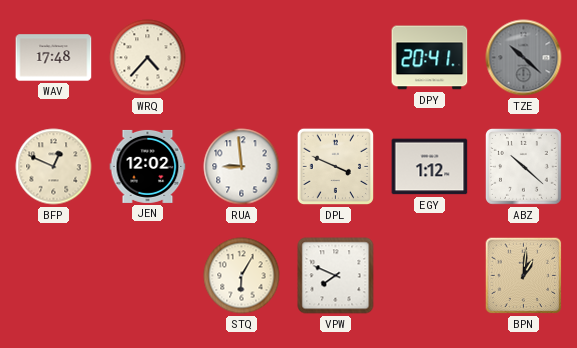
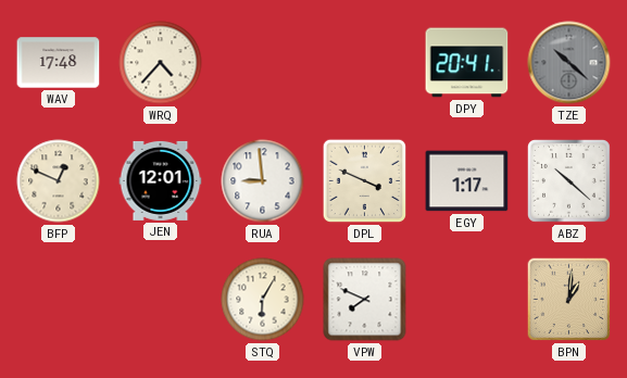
JEN: 12:02 -> 12:01 (161, 180)
EGY: 1:12 -> 1:17 (467, 181)
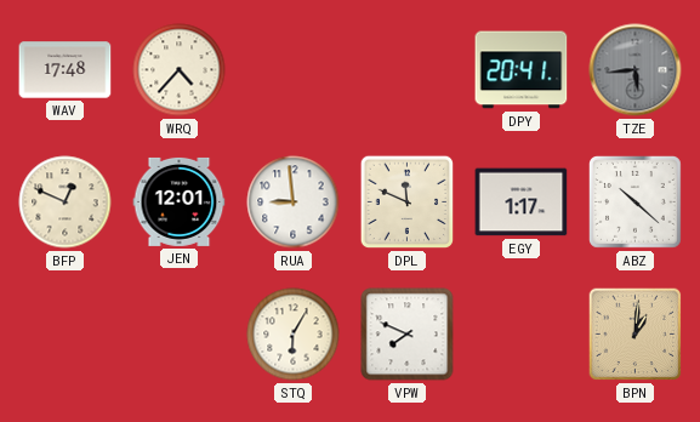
TZE: 10:22 -> 5:44 (636, 70)
DPL: 3:49 -> 11:49 (408, 203)
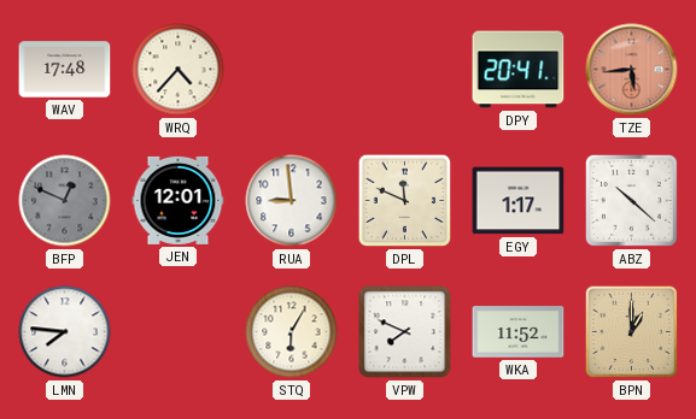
TZE dial: grey -> salmon (632, 70)
BFP dial: cream -> grey (65, 201)
LMN: none -> 7:46 (65, 332)
WKA: none -> 11:52 (519, 332)
BPN: 1:01 -> 1:00 (632, 332)
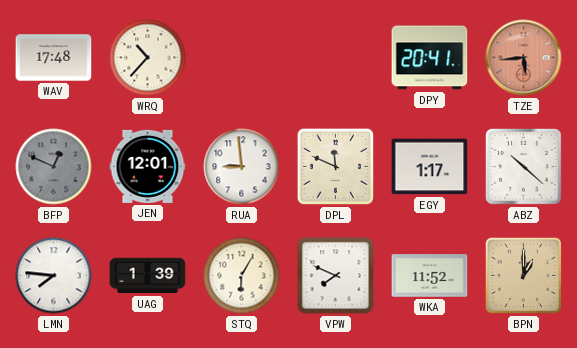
WRQ: 4:37 -> 10:37 (148, 58)
UAG: none -> 1:39 (148, 276)
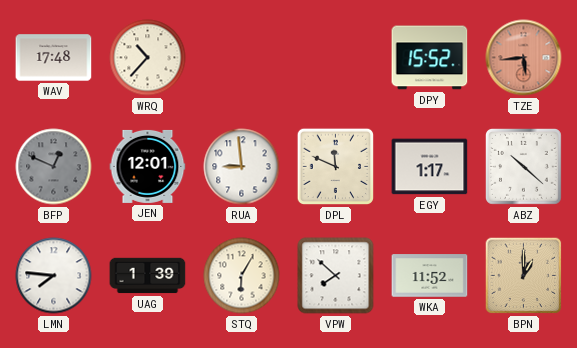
DPY: 20:41 -> 15:52 (430, 58)
VPW: 7:49 -> 7:52 (336, 276)
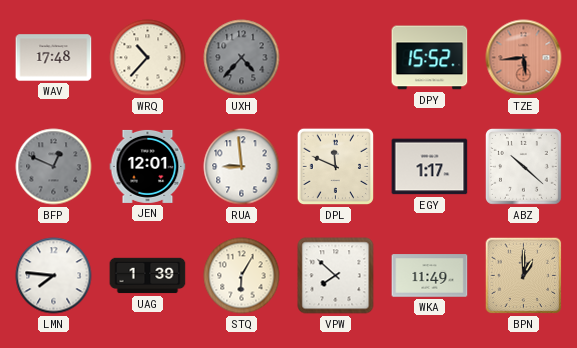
UXH: none -> 4:37 (242, 58)
WKA: 11:52 -> 11:49 (430, 276)
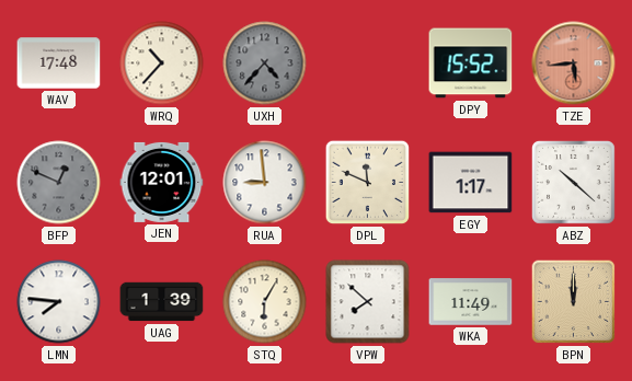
BPN: 1:00 -> 12:00 (574, 302)
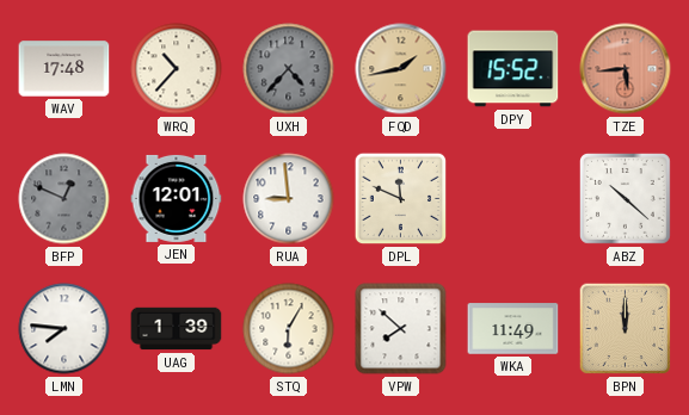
FQD: none -> 1:43 (401, 69)
EGY: 1:17 -> none (471, 183)
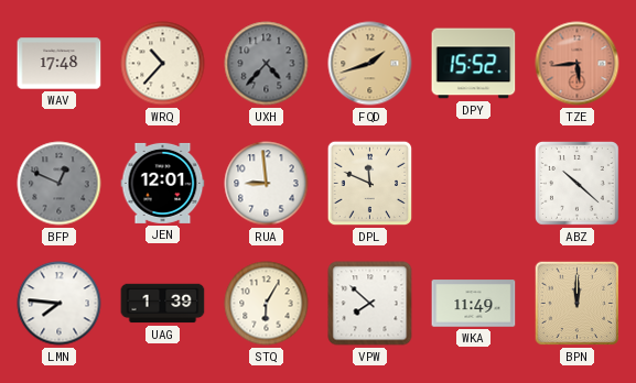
FQD: 1:43 -> 1:42 (370, 64)
